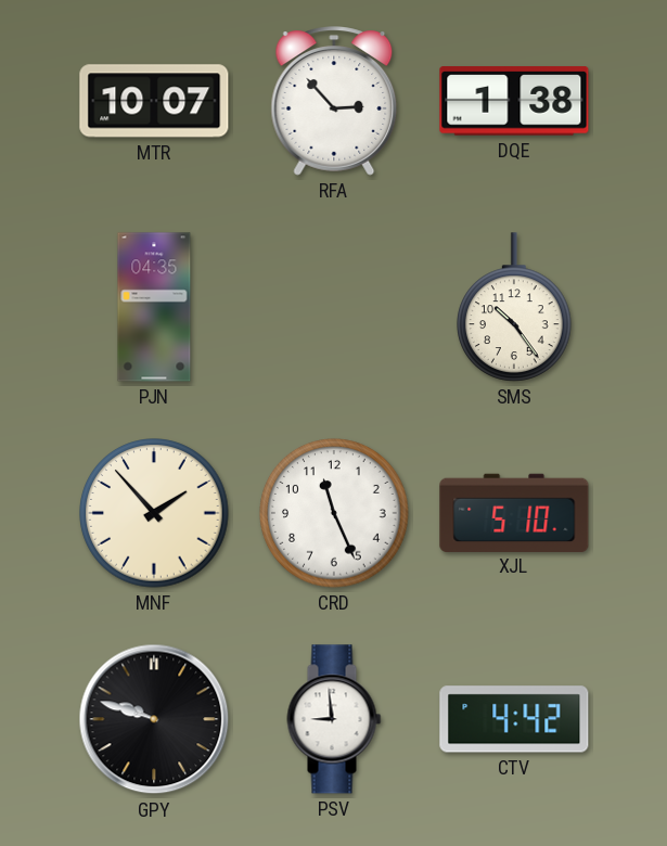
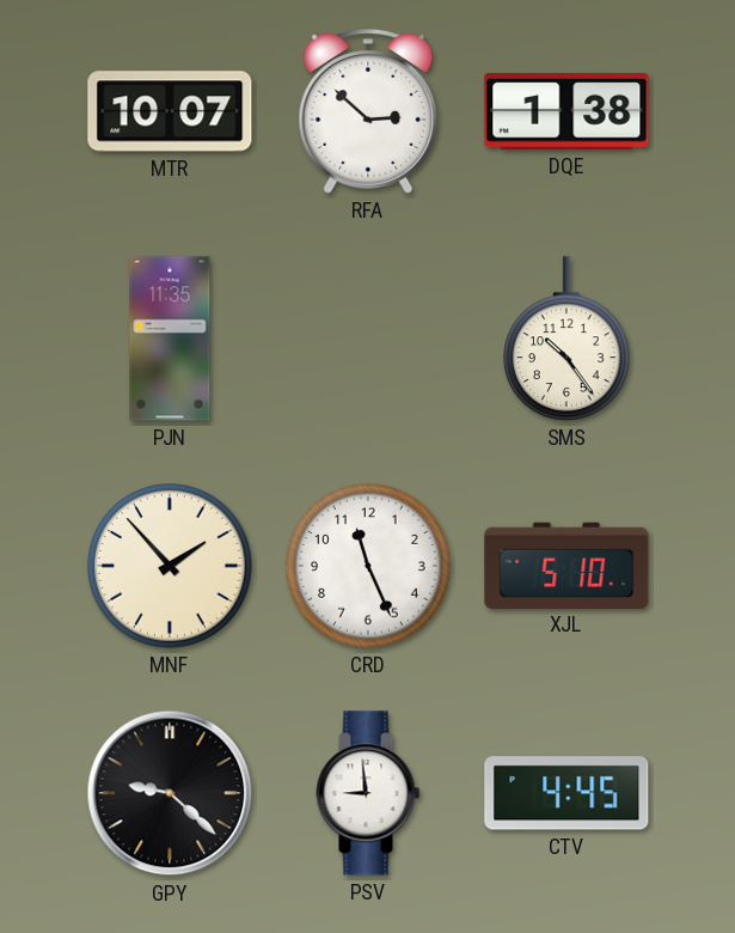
RFA: 2:53 -> 2:52 (368, 111)
PJN: 04:35 -> 11:35 (170, 339)
GPY: 9:48 -> 9:22 (170, 793)
CTV: 4:42 -> 4:45 (566, 793)
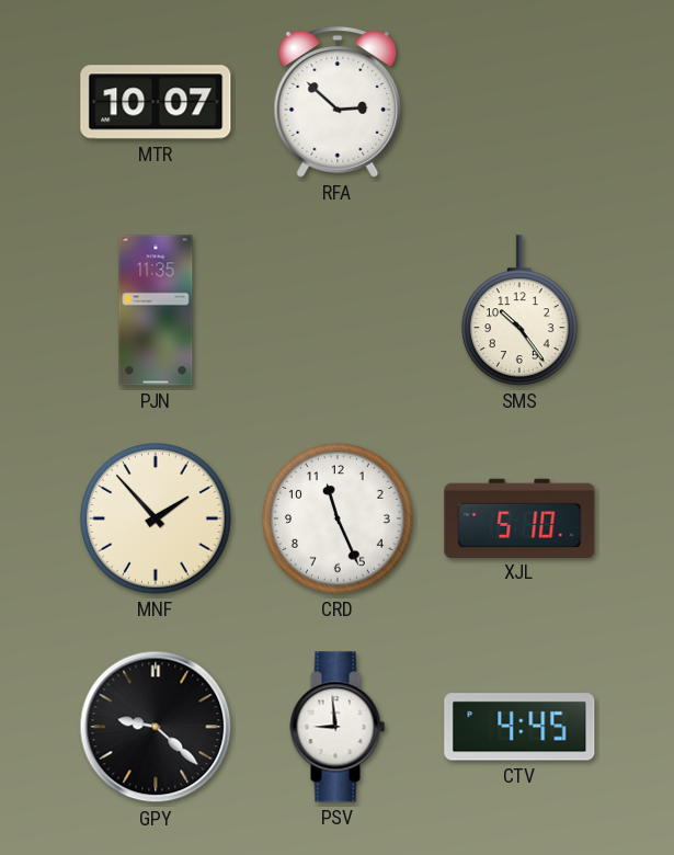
DQE: 1:38 -> none (566, 111)
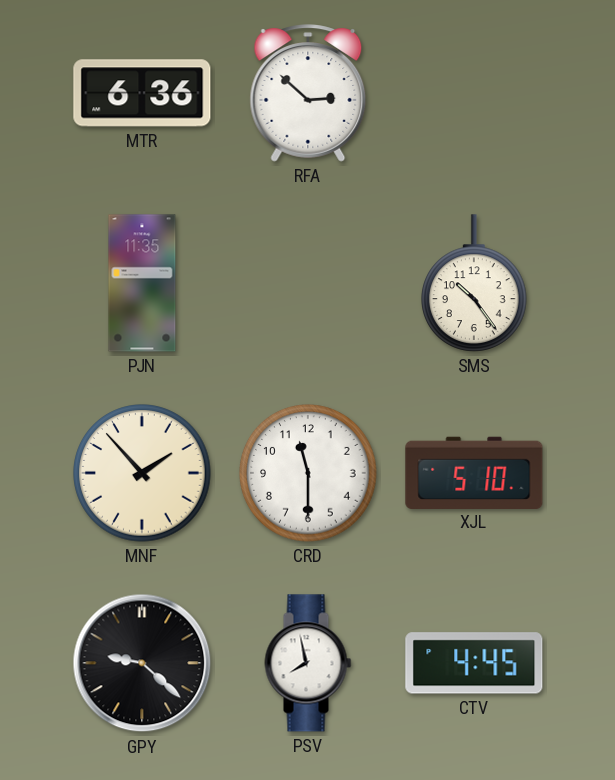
MTR: 10:07 -> 6:36 (142, 93)
CRD: 11:26 -> 11:30 (308, 473)
PSV: 8:59 -> 7:58 (308, 663)
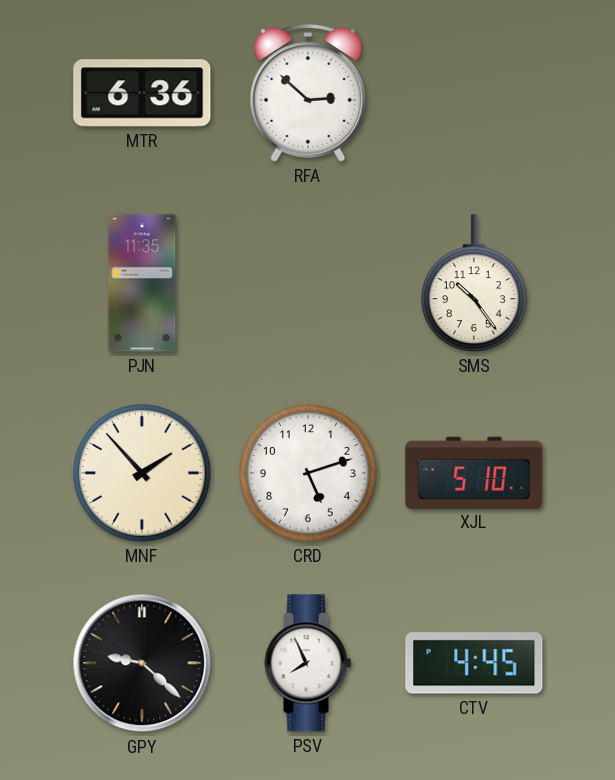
CRD: 11:30 -> 5:12 (308, 473)
PSV: 7:58 -> 7:56 (308, 663)
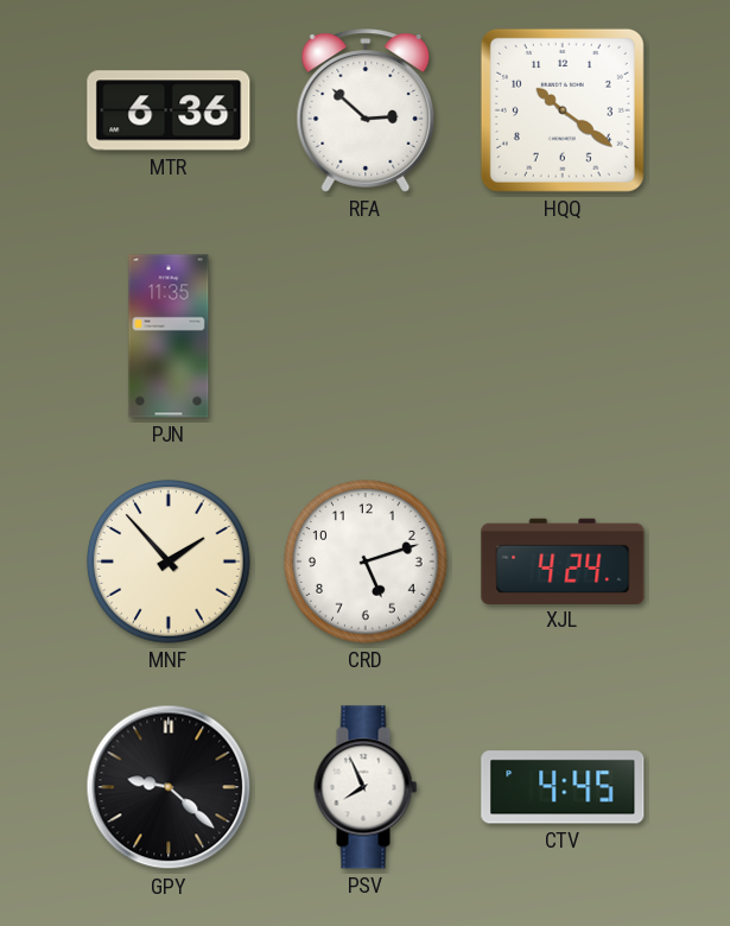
HQQ: none -> 10:21 (563, 110)
SMS: 10:24 -> none (475, 283)
XJL: 5:10 -> 4:24 (563, 560)
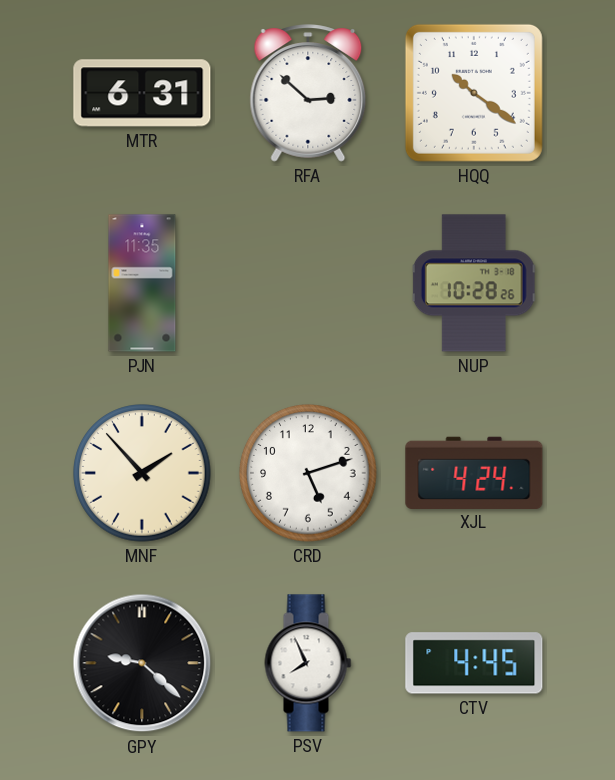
MTR: 6:36 -> 6:31 (142, 93)
NUP: none -> 10:28 (474, 283)
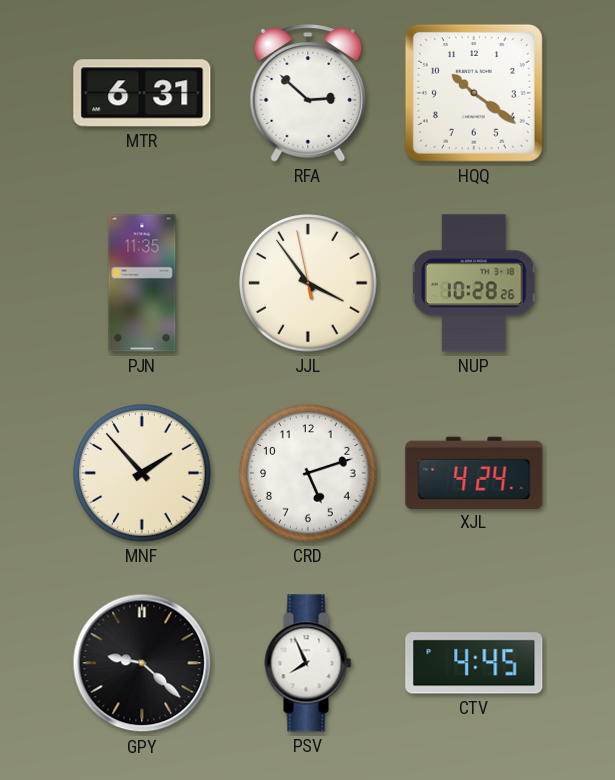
JJL: none -> 3:53 (308, 283)
